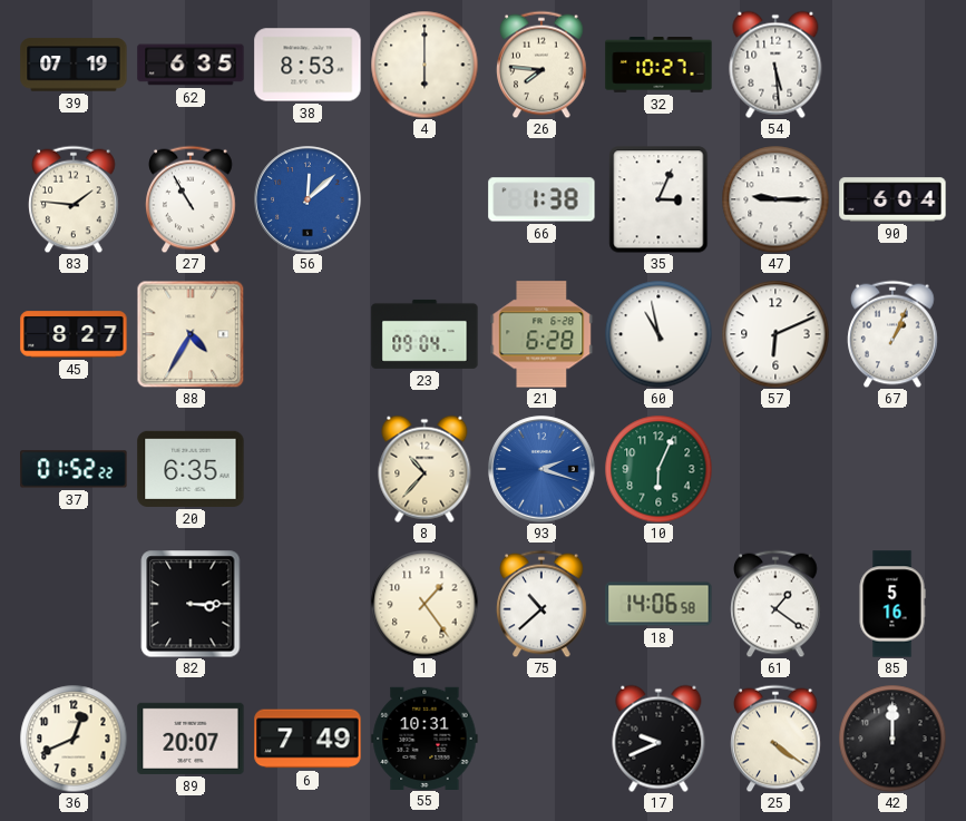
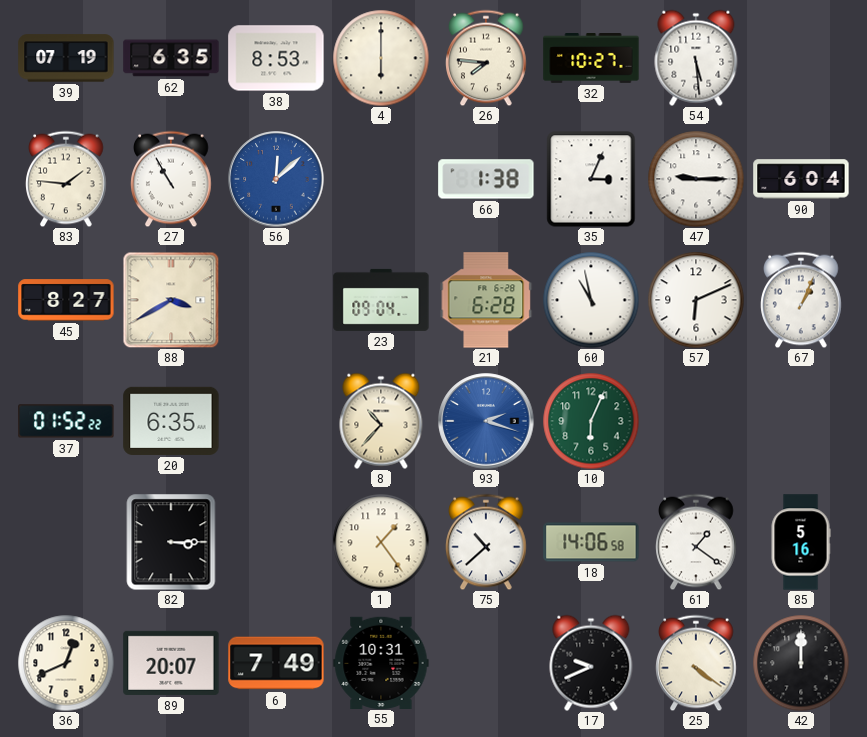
88: 4:35 -> 3:40 (171, 300)
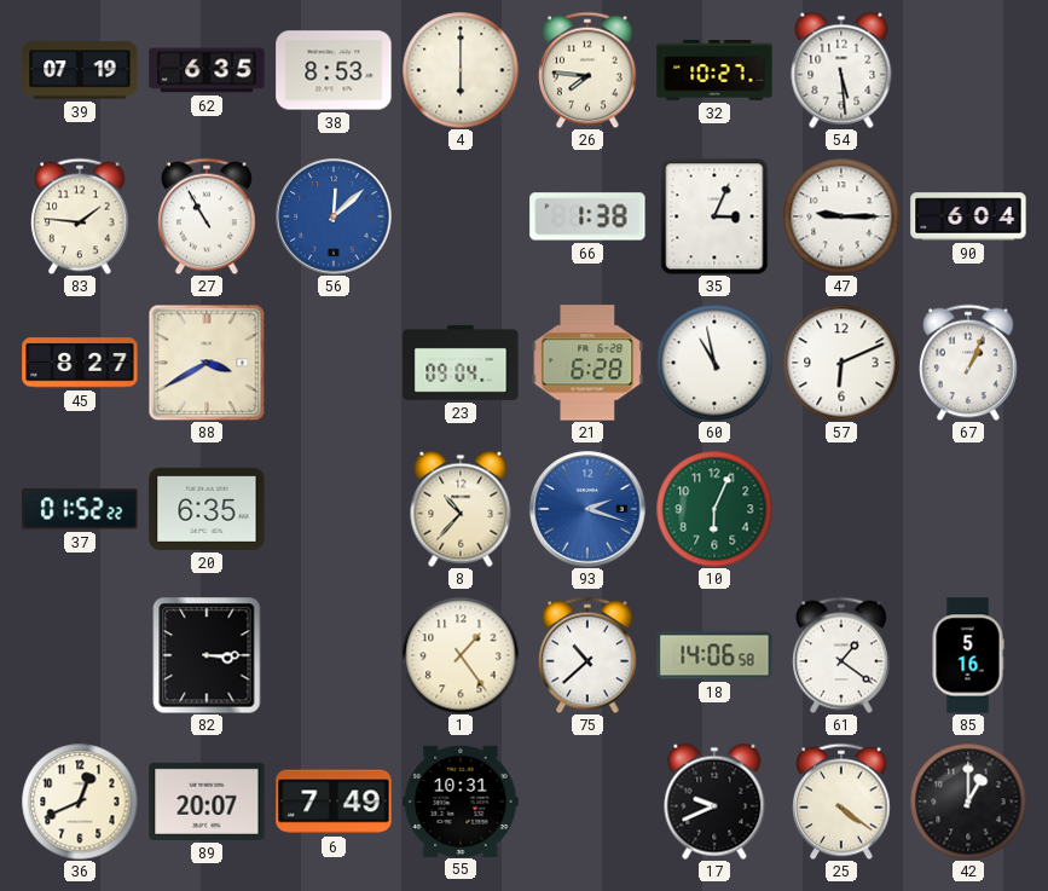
42: 12:00 -> 1:00 (968, 802)
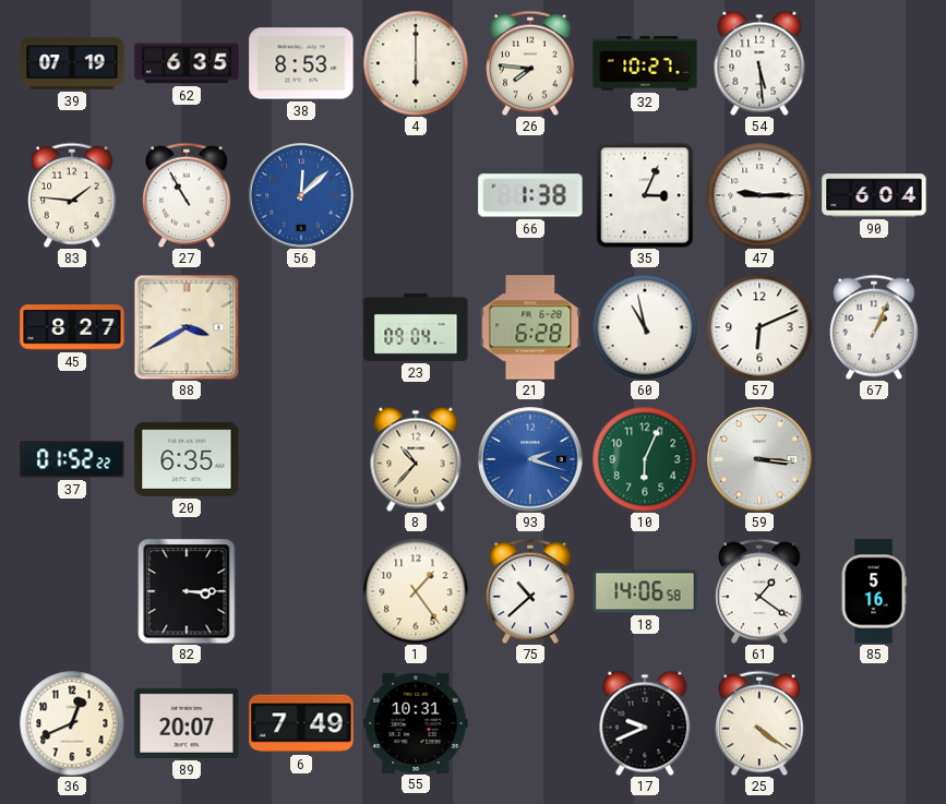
59: none -> 3:16 (759, 459)
42: 1:00 -> none (968, 802)
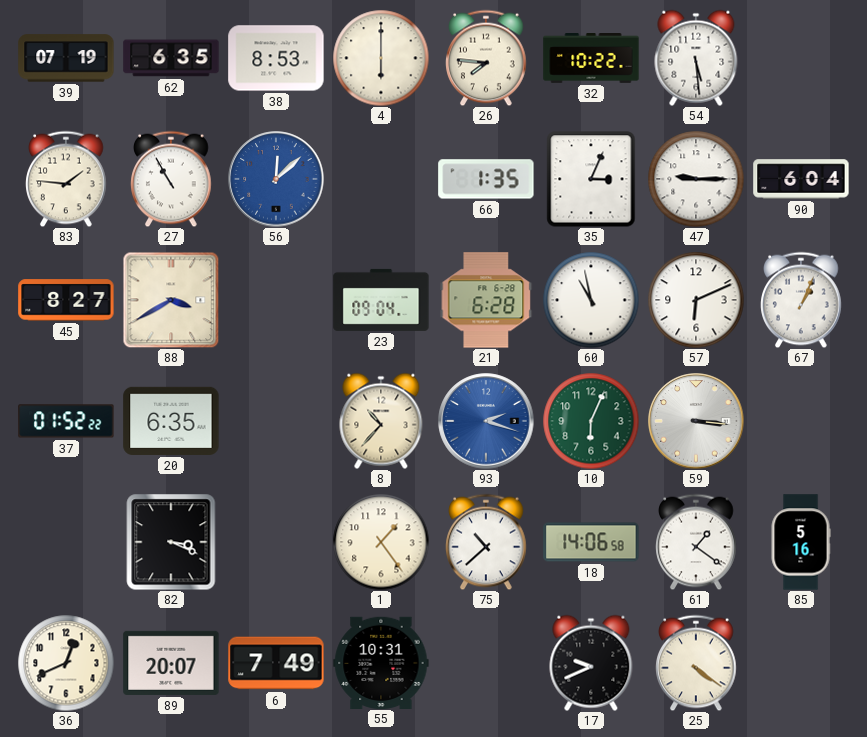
32: 10:27 -> 10:22 (591, 59)
66: 1:38 -> 1:35 (486, 179)
82: 3:15 -> 3:19 (171, 542)
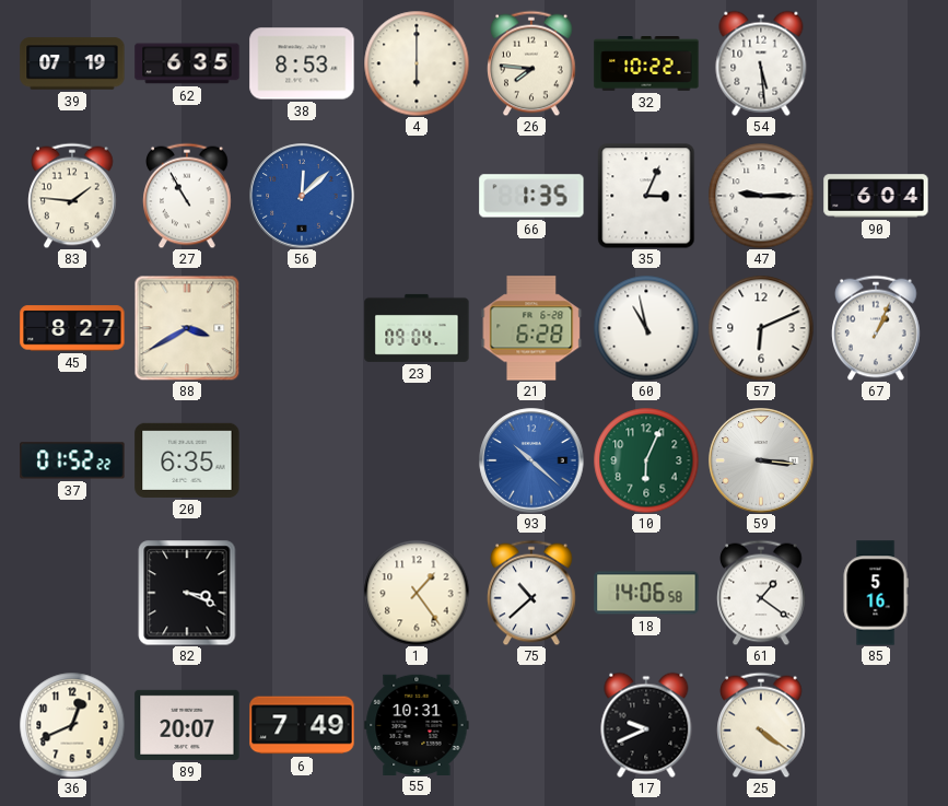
8: 10:37 -> none (381, 421)
93: 2:18 -> 10:22 (531, 460)
